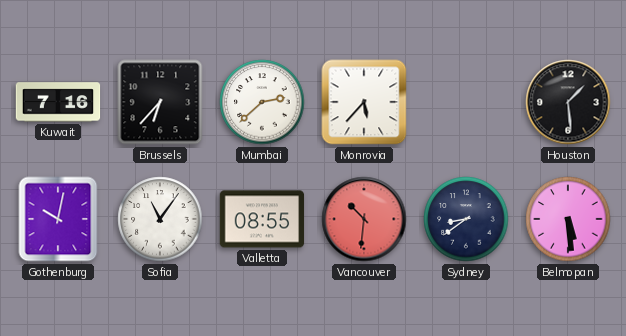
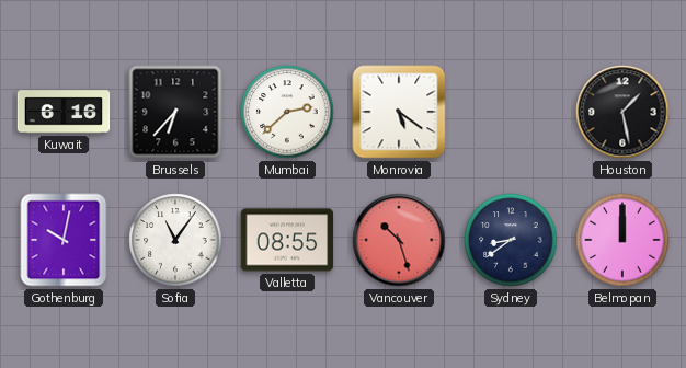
Kuwait: 7:16 -> 6:16 (64, 112)
Monrovia: 5:37 -> 5:21 (399, 112)
Houston: 1:29 -> 1:28 (622, 112)
Vancouver: 10:31 -> 10:27 (399, 240)
Belmopan: 5:29 -> 12:00 (622, 240)
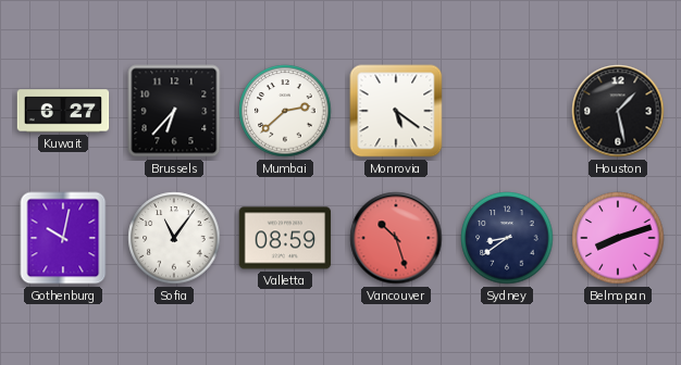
Kuwait: 6:16 -> 6:27 (63, 111)
Valletta: 08:55 -> 08:59 (285, 238)
Belmopan: 12:00 -> 8:12 (618, 238)
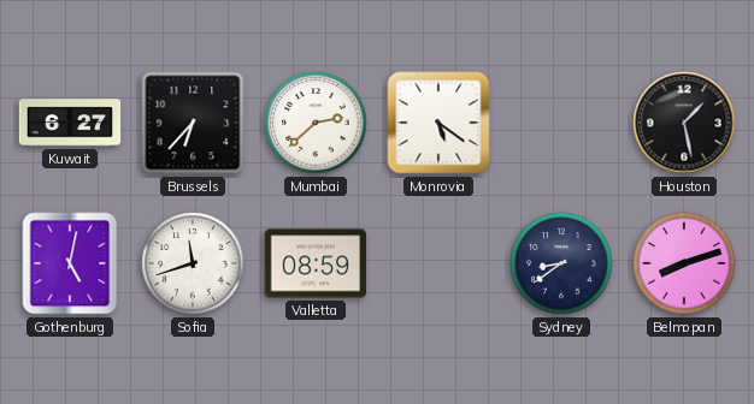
Gothenburg: 10:02 -> 5:02 (70, 263)
Sofia: 11:06 -> 11:42 (193, 263)
Vancouver: 10:27 -> none (396, 238)
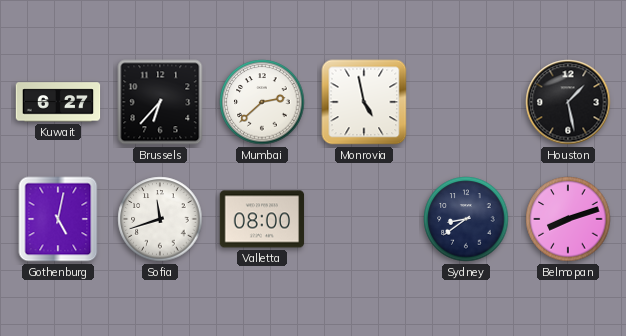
Monrovia: 5:21 -> 4:58 (364, 102)
Valletta: 08:59 -> 08:00 (262, 219)
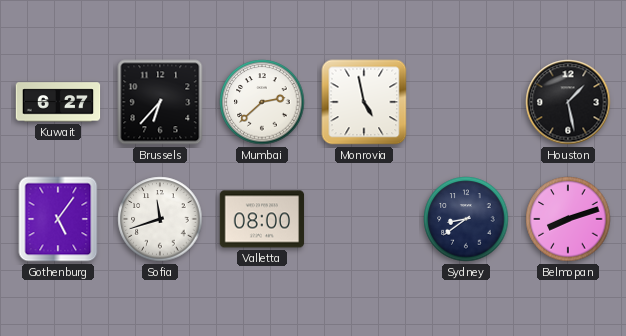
Gothenburg: 5:02 -> 5:06 (58, 219)
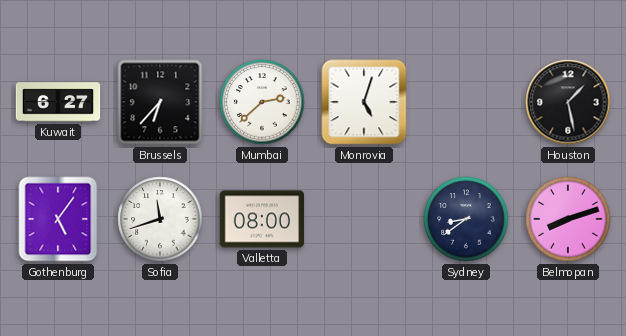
Monrovia: 4:58 -> 5:03 (364, 102)
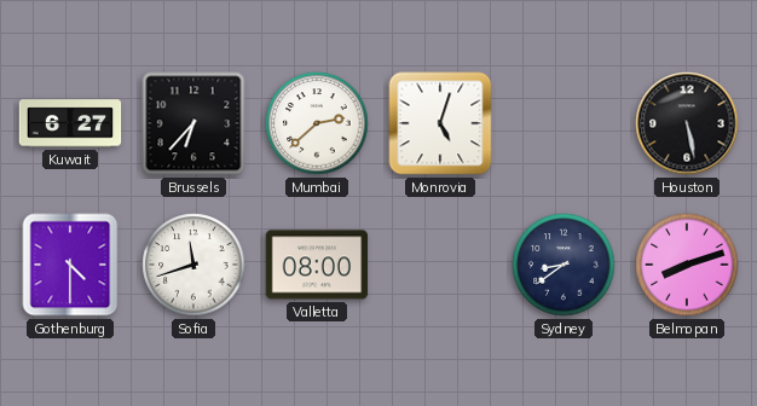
Houston: 1:28 -> 5:28 (687, 123)
Gothenburg: 5:06 -> 4:30 (70, 265)
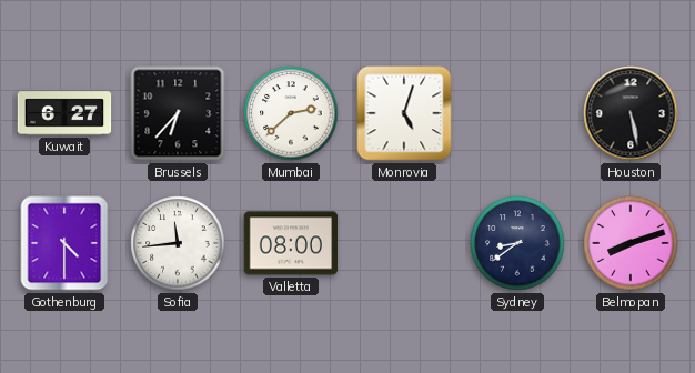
Sofia: 11:42 -> 11:44 (178, 243)
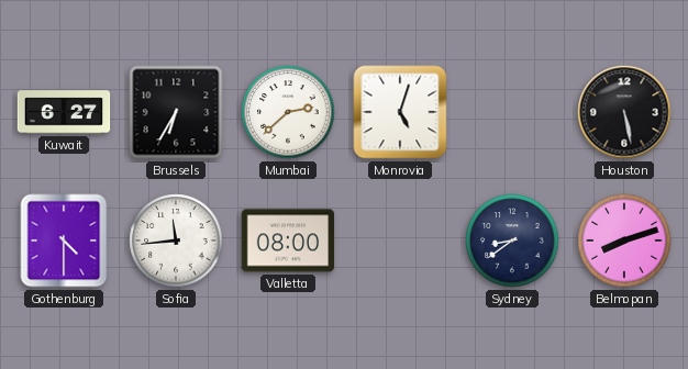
Brussels: 6:37 -> 6:35 (176, 112)
